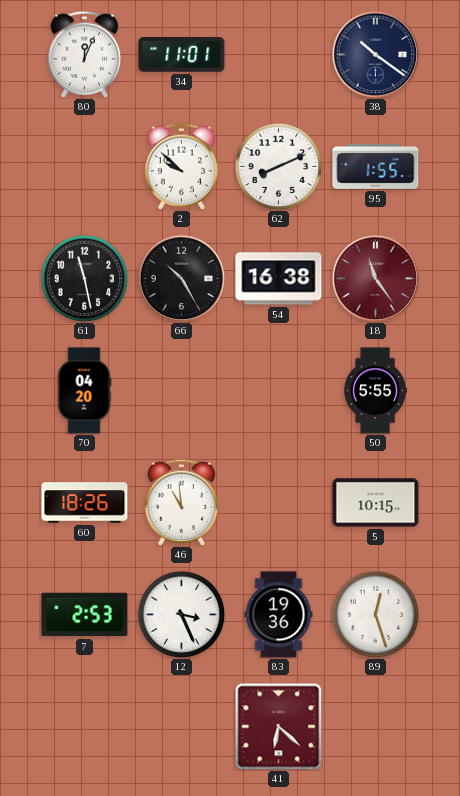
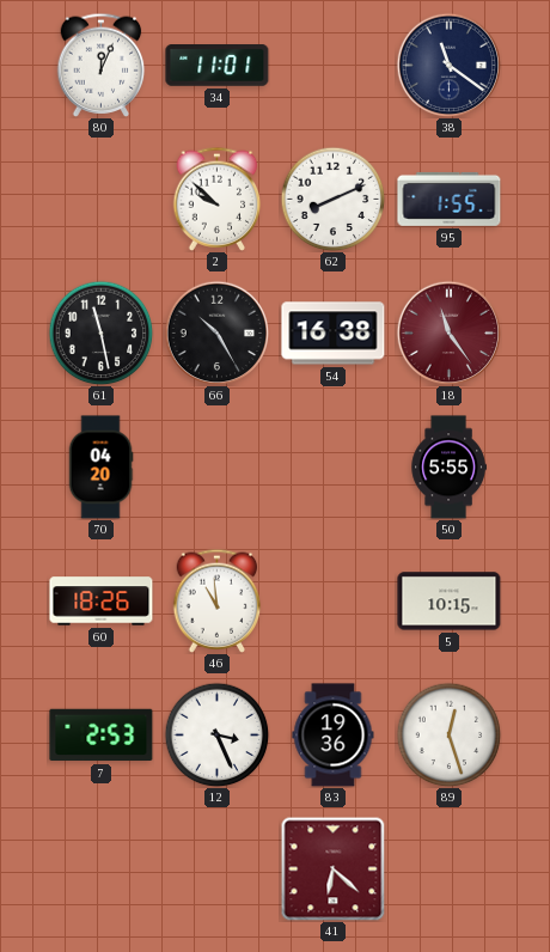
38: 10:21 -> 11:21 (448, 65)
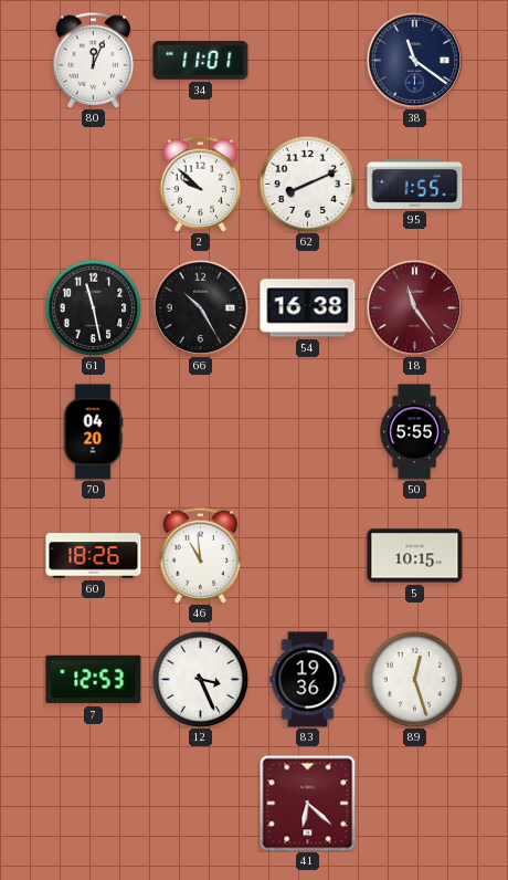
7: 2:53 -> 12:53 (94, 680)
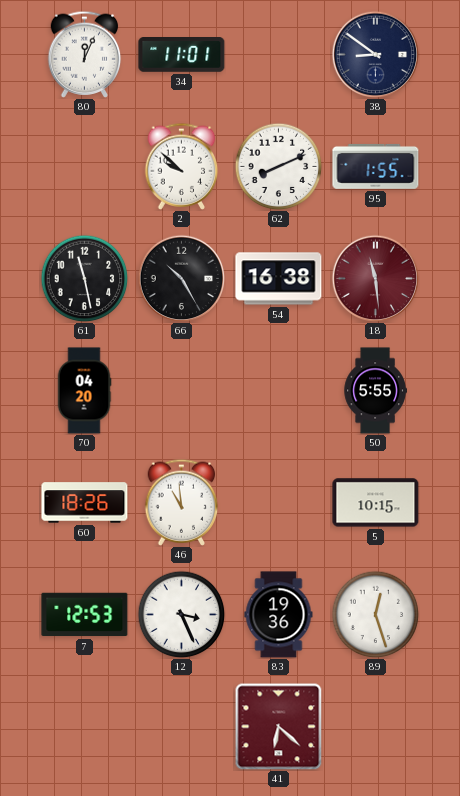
38: 11:21 -> 8:51 (375, 54)
18: 11:24 -> 11:29 (375, 278)
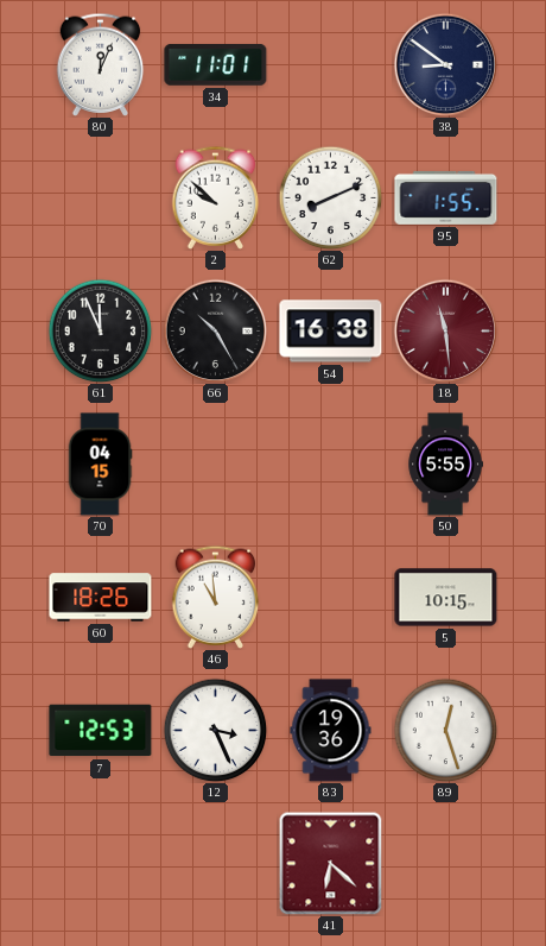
61: 11:28 -> 11:56 (100, 330)
70: 04:20 -> 04:15 (100, 465)
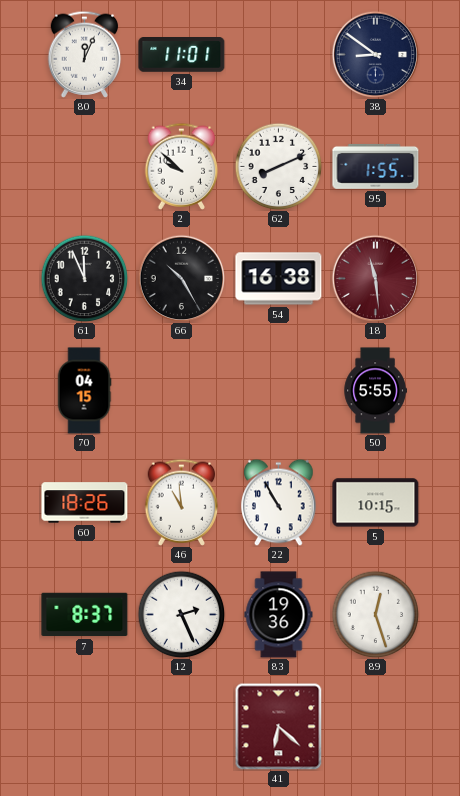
22: none -> 10:55 (279, 502)
7: 12:53 -> 8:37 (85, 615)
12: 3:26 -> 2:26 (181, 614)
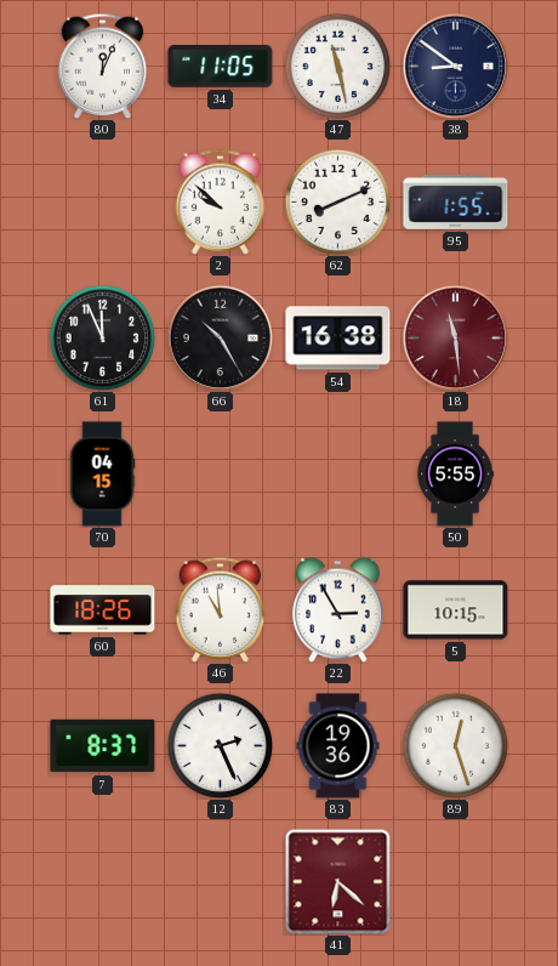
34: 11:01 -> 11:05 (221, 67)
47: none -> 11:28 (337, 66)
22: 10:55 -> 2:55 (338, 609)
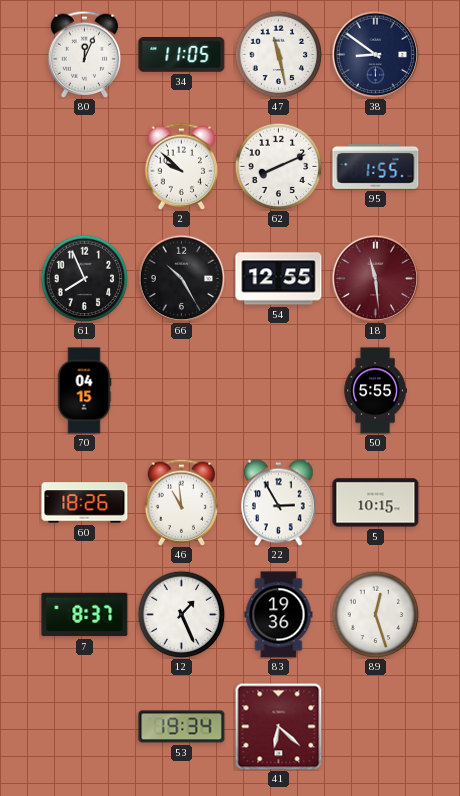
61: 11:56 -> 7:56 (84, 278)
54: 16:38 -> 12:55 (279, 279)
12: 2:26 -> 1:26 (181, 614)
53: none -> 19:34 (182, 727)
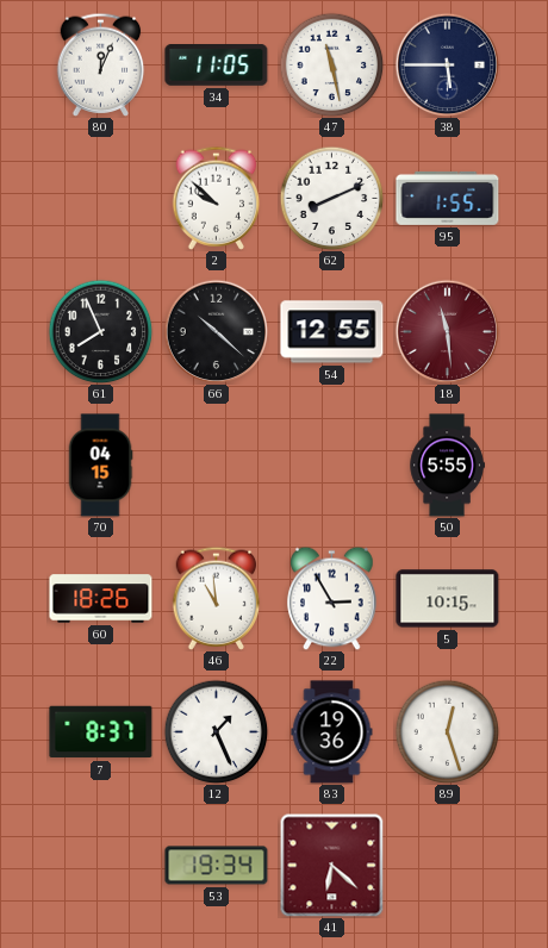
38: 8:51 -> 5:45 (447, 64)
66: 10:25 -> 10:22 (216, 331)
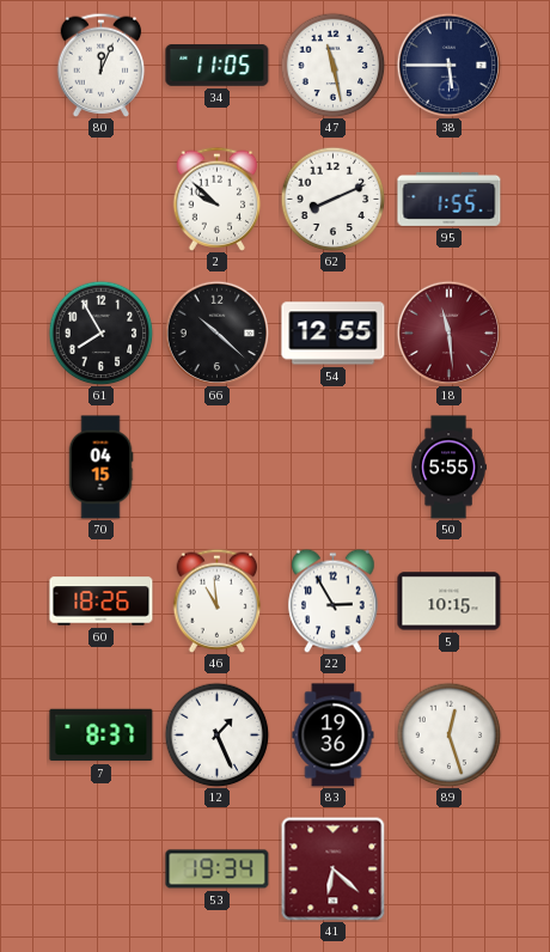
61: 7:56 -> 7:55 (100, 332)
